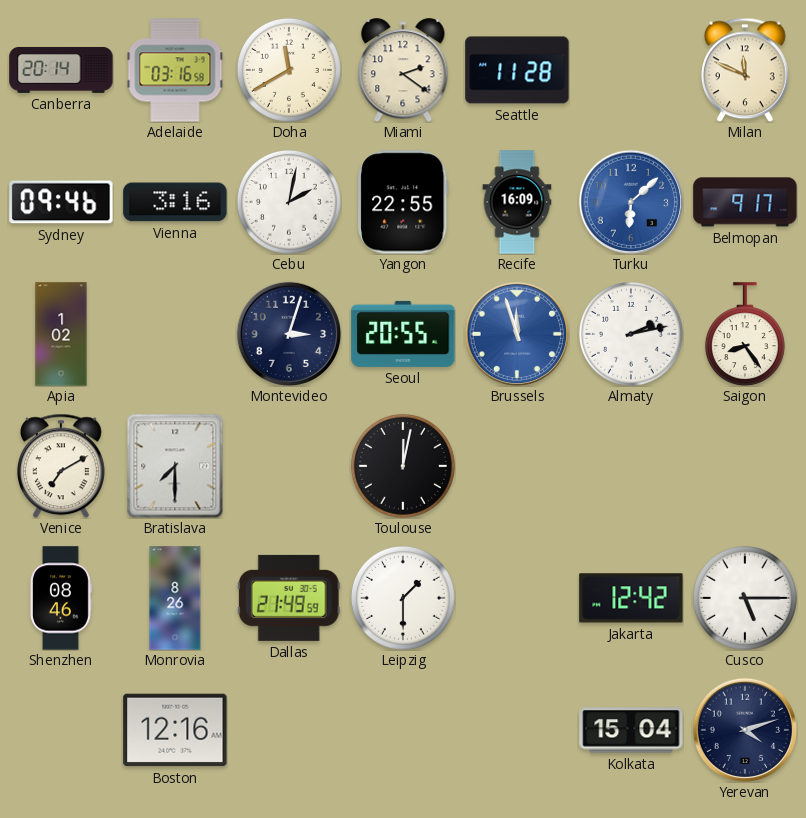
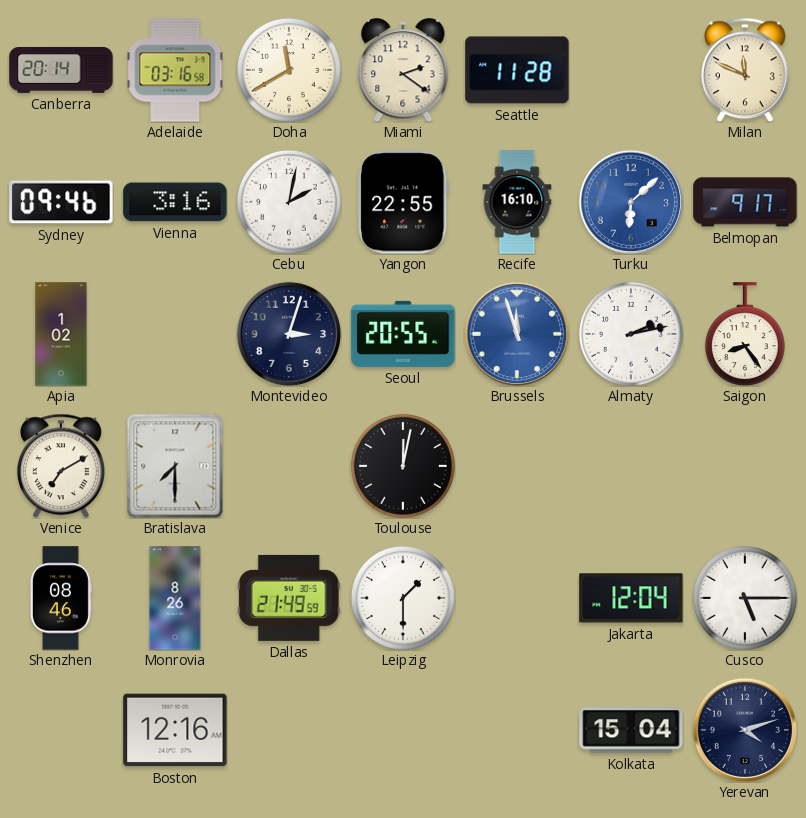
Recife: 16:09 -> 16:10 (517, 202)
Jakarta: 12:42 -> 12:04 (631, 598)
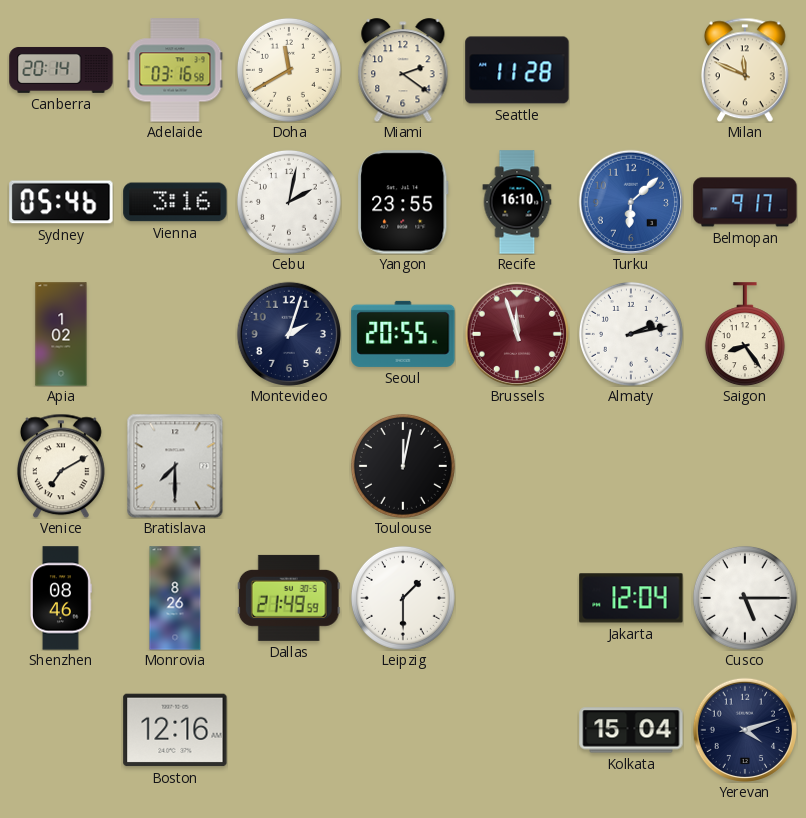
Sydney: 09:46 -> 05:46 (61, 202)
Yangon: 22:55 -> 23:55 (403, 202)
Montevideo: 3:03 -> 2:03 (289, 334)
Brussels dial: blue -> burgundy (517, 334)
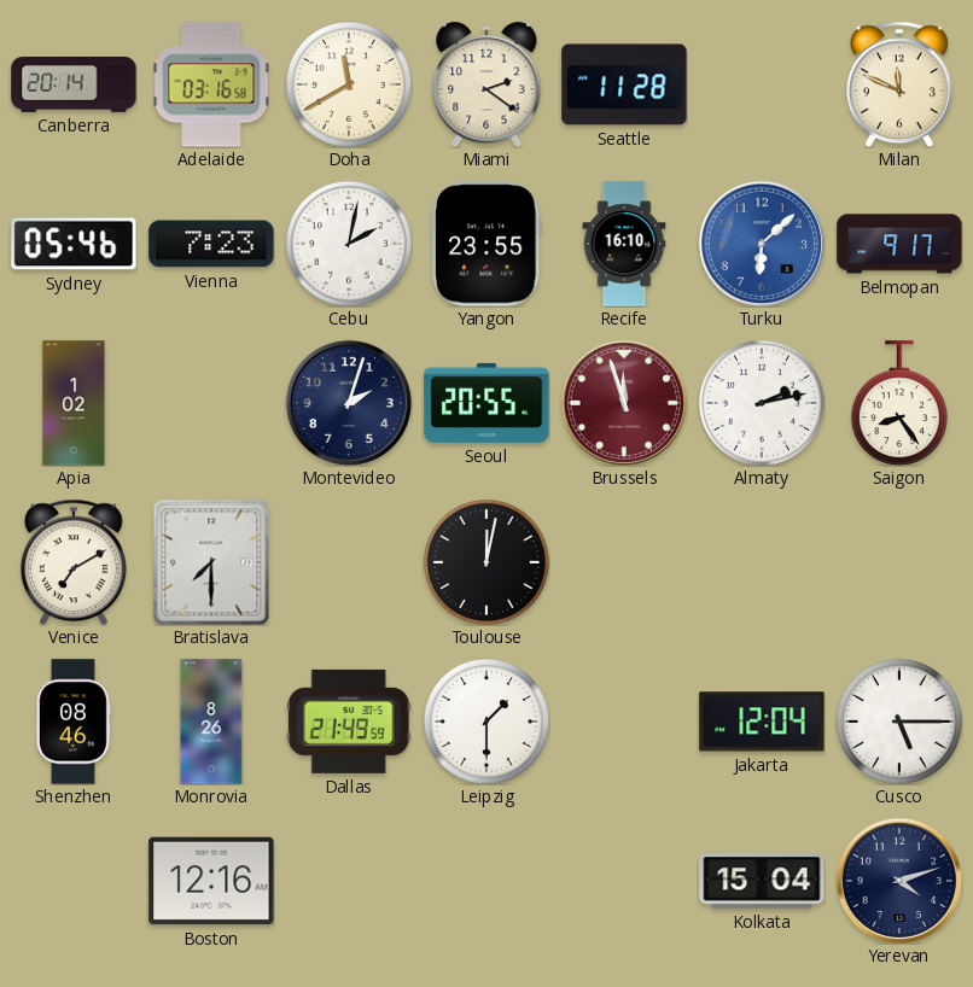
Vienna: 3:16 -> 7:23 (211, 244)
